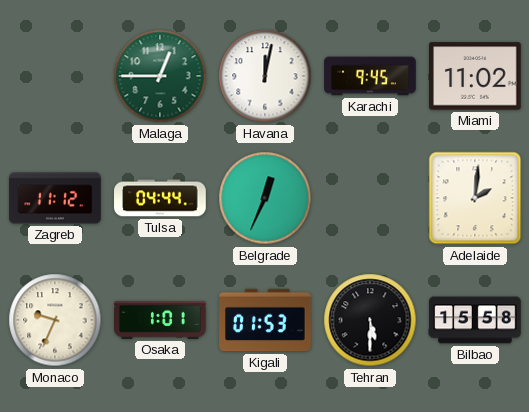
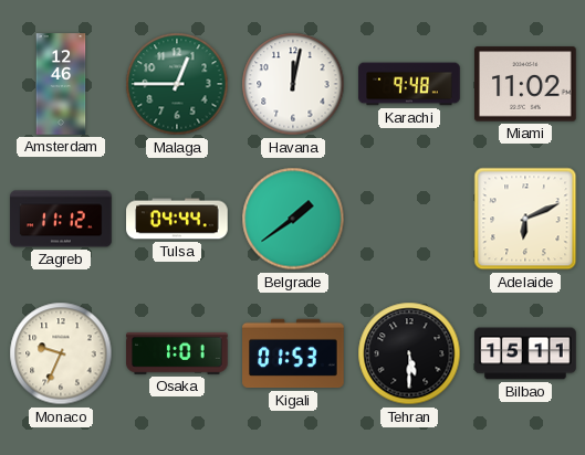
Amsterdam: none -> 12:46 (61, 84)
Karachi: 9:45 -> 9:48 (409, 84)
Belgrade: 12:34 -> 1:39 (293, 219)
Adelaide: 2:01 -> 6:11 (525, 219)
Bilbao: 15:58 -> 15:11 (525, 353)
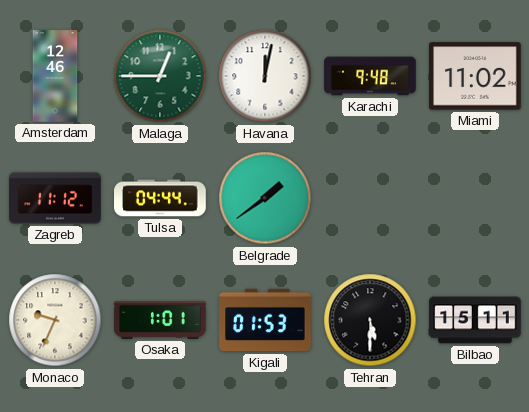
Adelaide: 6:11 -> none (525, 219)
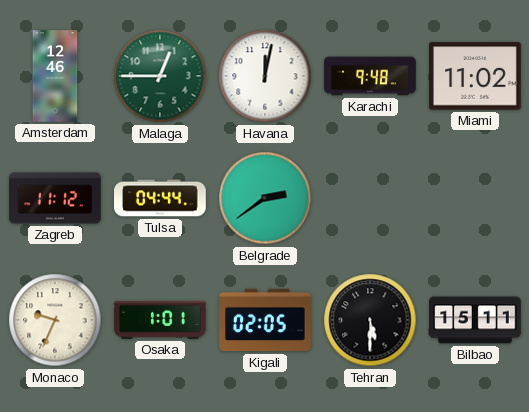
Belgrade: 1:39 -> 2:39 (265, 198)
Kigali: 01:53 -> 02:05 (265, 320)
